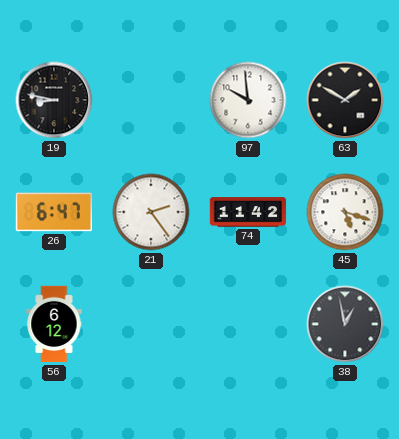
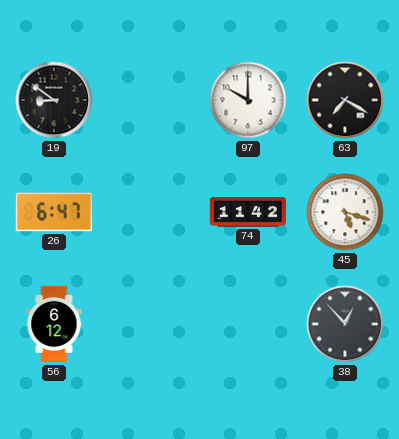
19: 8:47 -> 8:51 (54, 100)
97: 9:59 -> 10:00 (248, 100)
63: 1:50 -> 7:20 (345, 100)
21: 2:24 -> none (151, 212)
38: 12:58 -> 12:53 (345, 324)
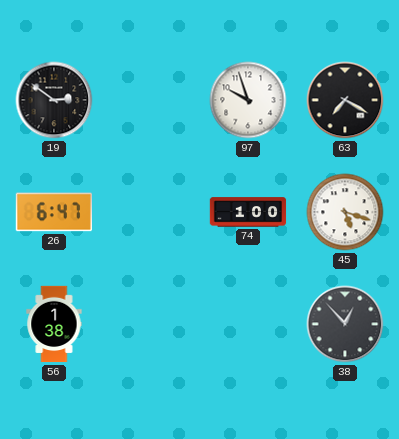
19: 8:51 -> 2:51 (54, 100)
97: 10:00 -> 9:57 (248, 100)
74: 11:42 -> 1:00 (248, 212)
56: 6:12 -> 1:38 (54, 324)
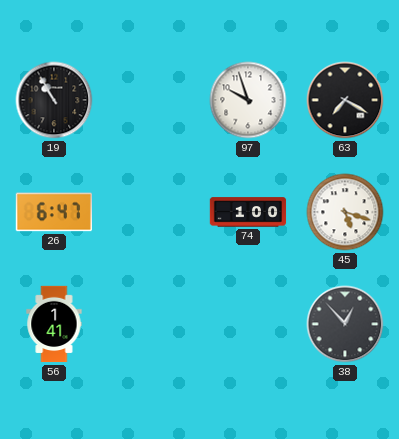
19: 2:51 -> 10:55 (54, 100)
56: 1:38 -> 1:41 (54, 324)
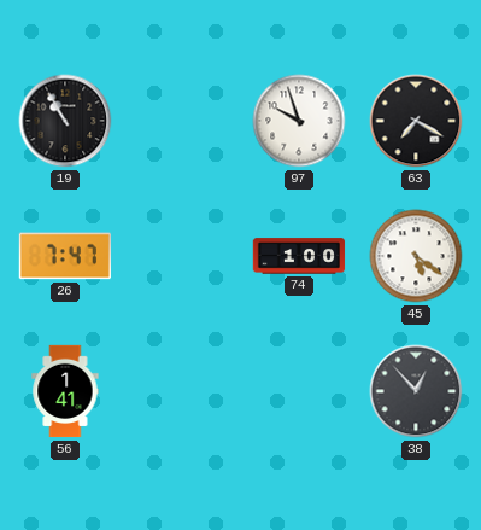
26: 6:47 -> 7:47 (65, 256)
45: 5:18 -> 5:21 (416, 256)
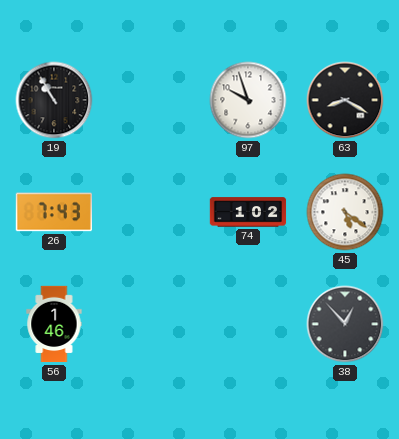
63: 7:20 -> 8:20 (345, 100)
26: 7:47 -> 7:43 (54, 212)
74: 1:00 -> 1:02 (248, 212)
56: 1:41 -> 1:46 (54, 324)
